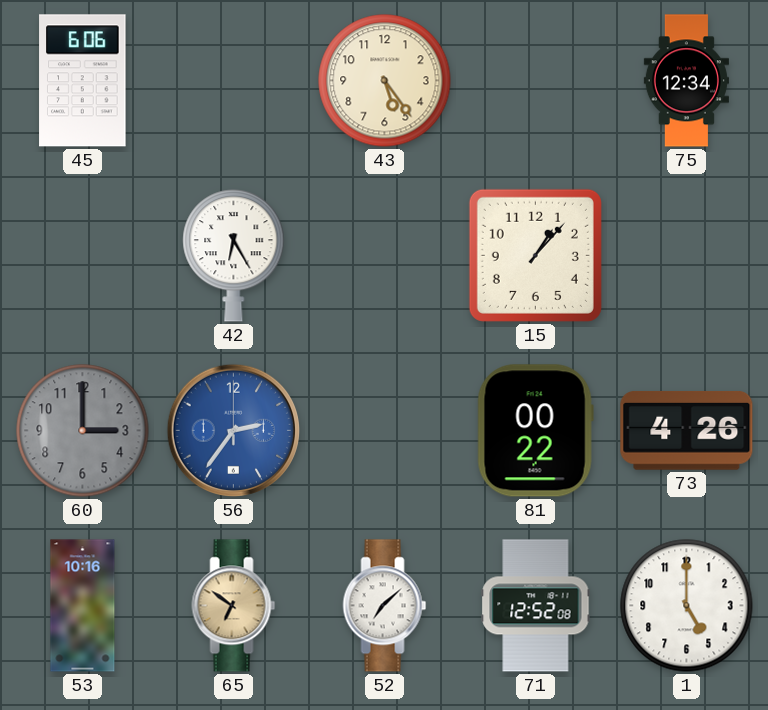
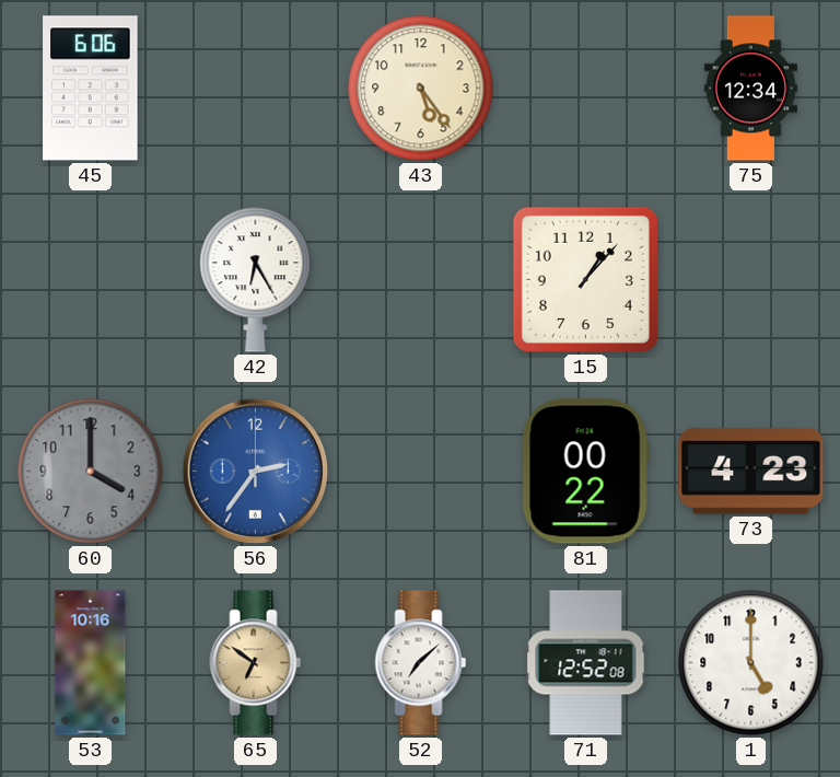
60: 3:00 -> 4:00 (91, 472)
73: 4:26 -> 4:23 (751, 472)
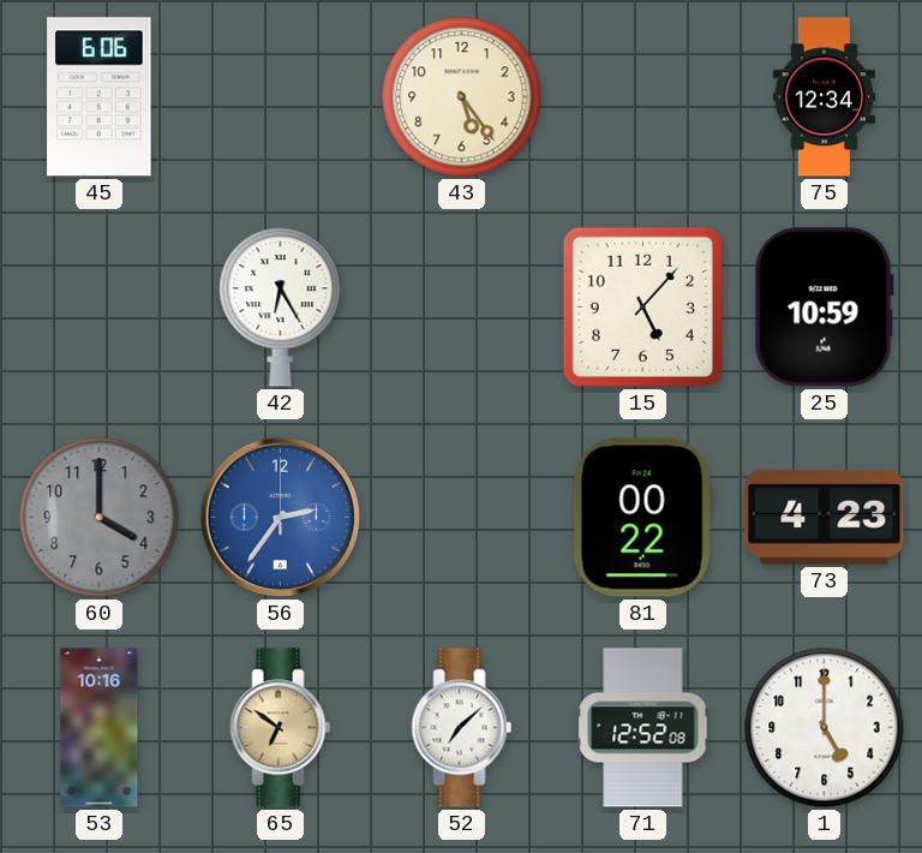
15: 1:07 -> 5:07 (642, 306)
25: none -> 10:59 (824, 308)
